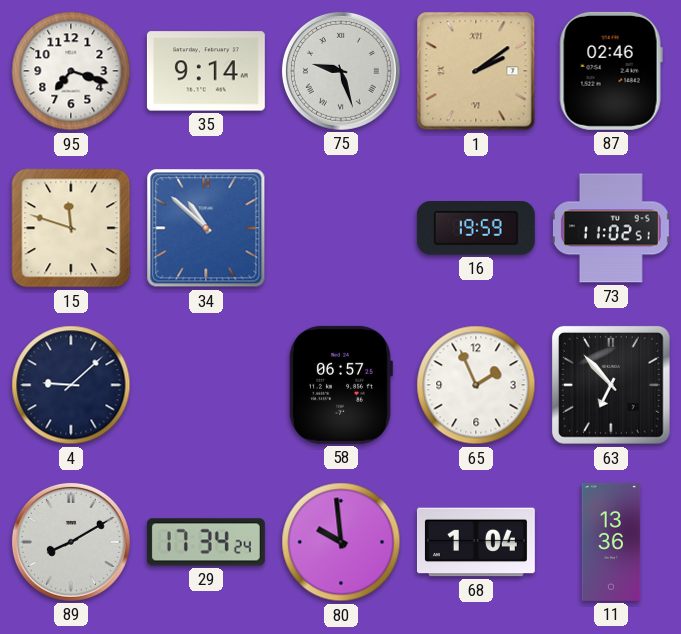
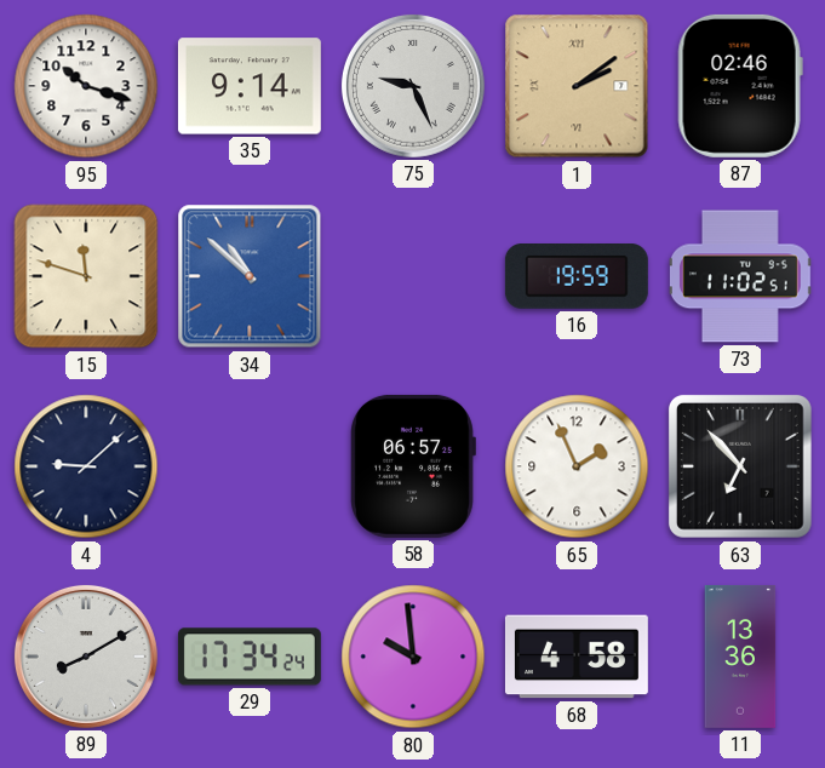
95: 7:18 -> 10:18 (86, 86)
75: 9:27 -> 9:26 (413, 86)
68: 1:04 -> 4:58 (577, 657)
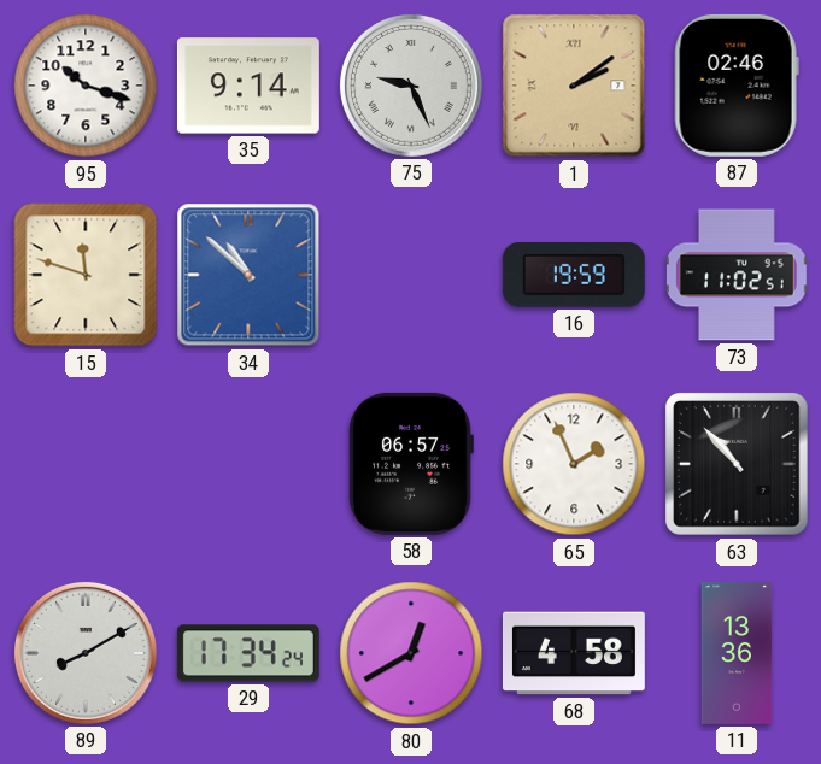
4: 9:08 -> none (86, 466)
63: 6:53 -> 10:53 (737, 464)
80: 9:59 -> 12:40 (411, 653)
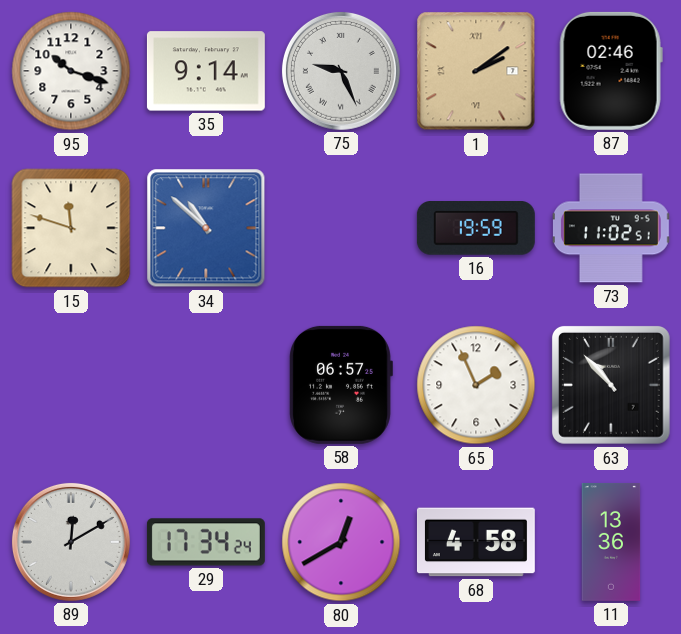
89: 8:10 -> 12:10 (71, 542)
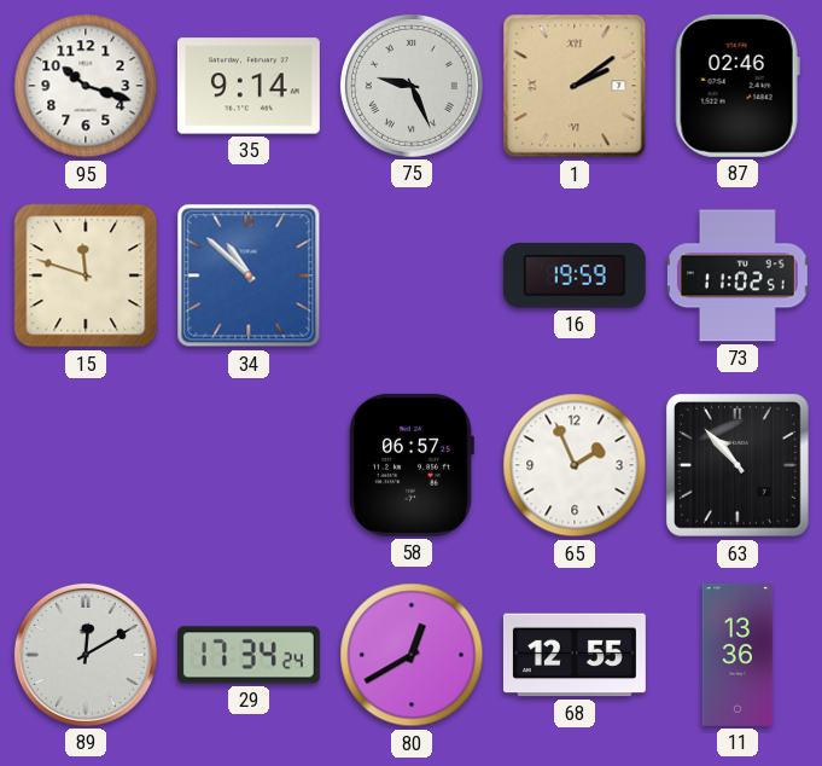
68: 4:58 -> 12:55 (575, 655)
